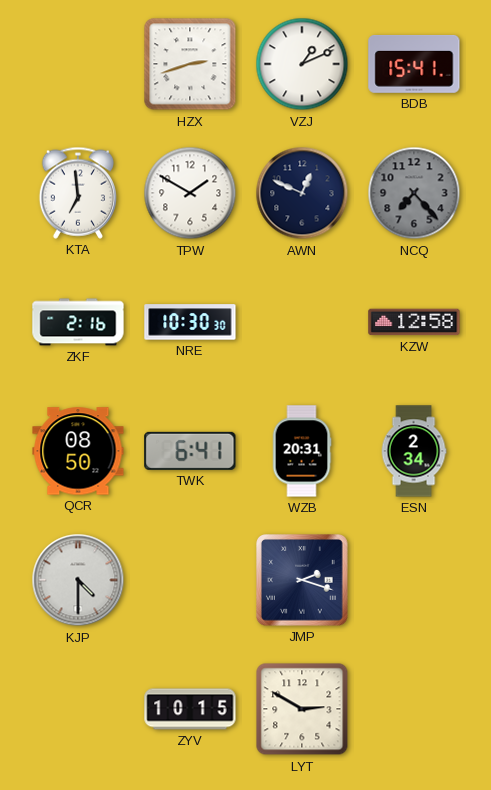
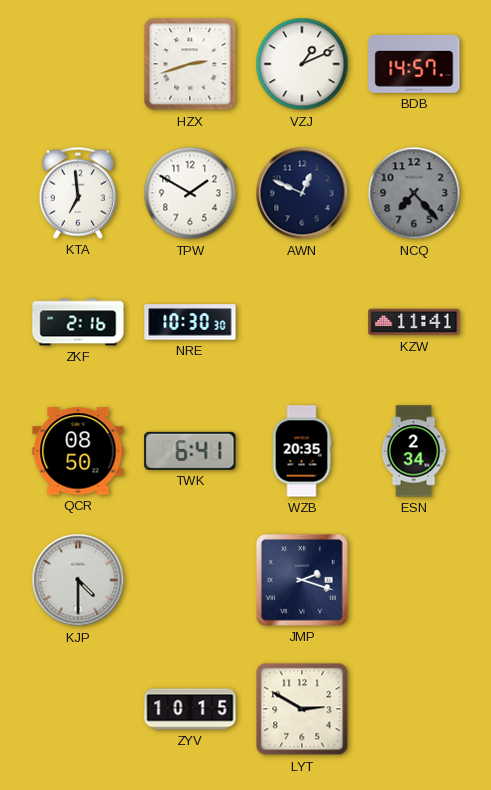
BDB: 15:41 -> 14:57 (414, 64)
KZW: 12:58 -> 11:41 (414, 322)
WZB: 20:31 -> 20:35 (302, 451)
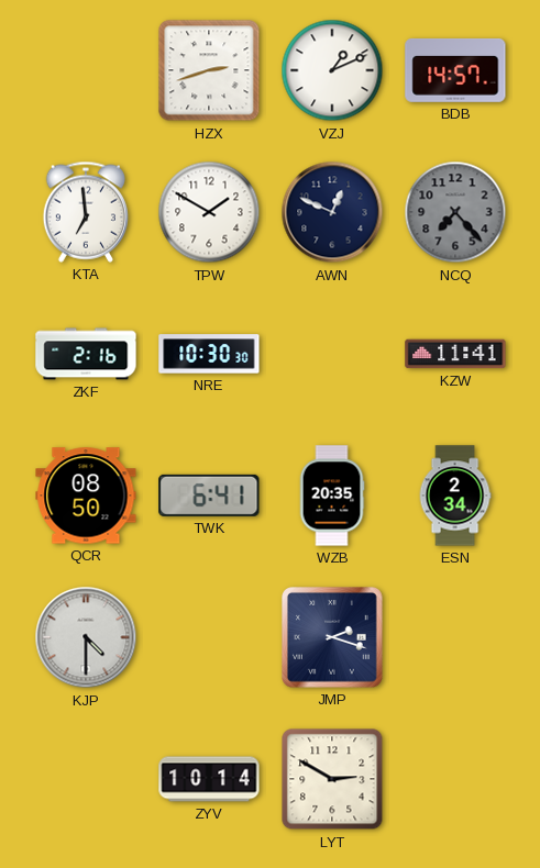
ZYV: 10:15 -> 10:14 (209, 779)
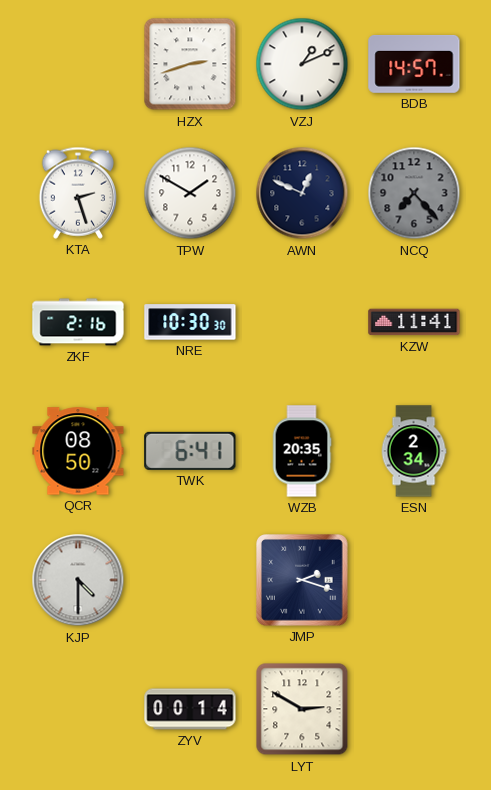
KTA: 6:59 -> 2:27 (77, 193)
ZYV: 10:14 -> 00:14 (190, 709)
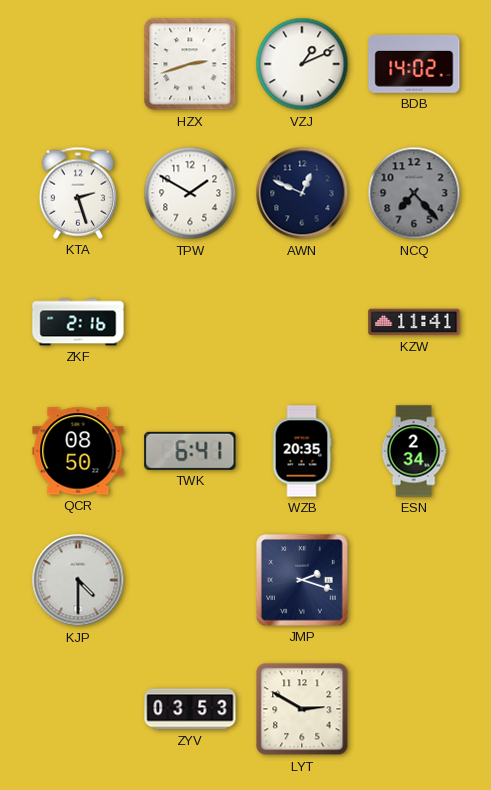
BDB: 14:57 -> 14:02 (414, 64)
NRE: 10:30 -> none (190, 322)
ZYV: 00:14 -> 03:53 (190, 709)
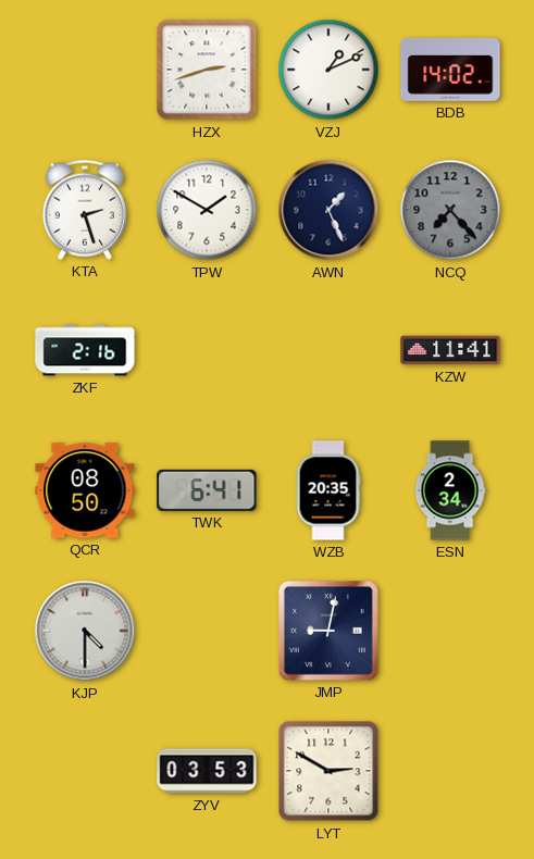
AWN: 12:49 -> 1:26 (328, 210)
JMP: 2:18 -> 9:02 (330, 632)
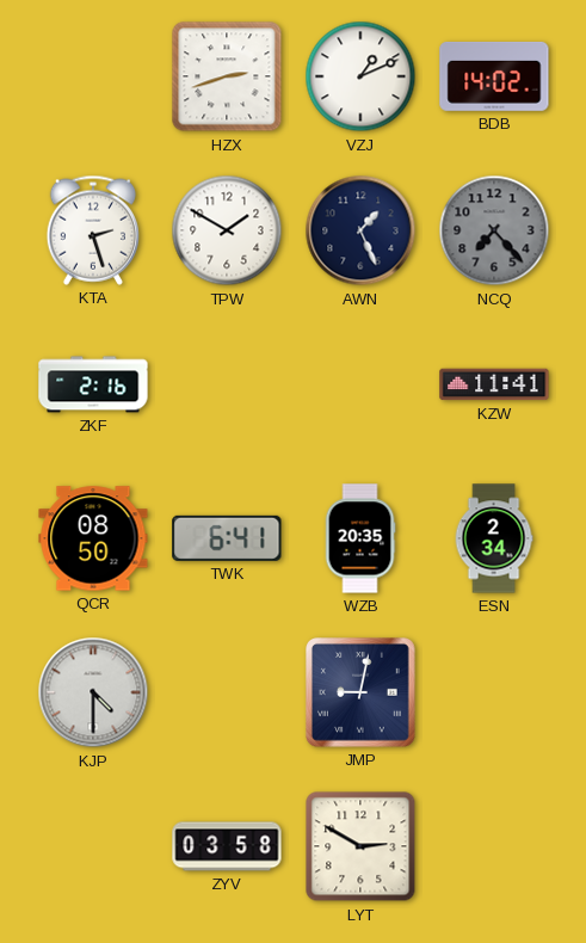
ZYV: 03:53 -> 03:58 (227, 846)
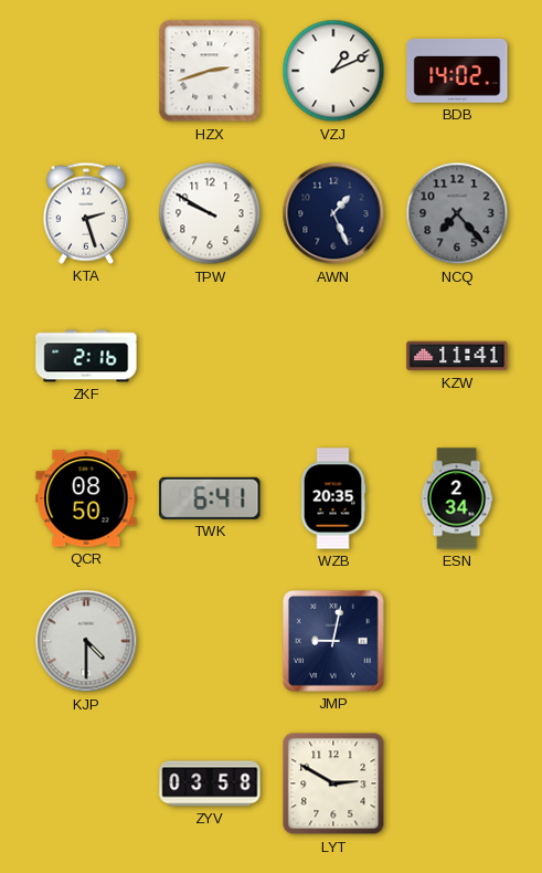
TPW: 1:50 -> 9:50 (210, 213)
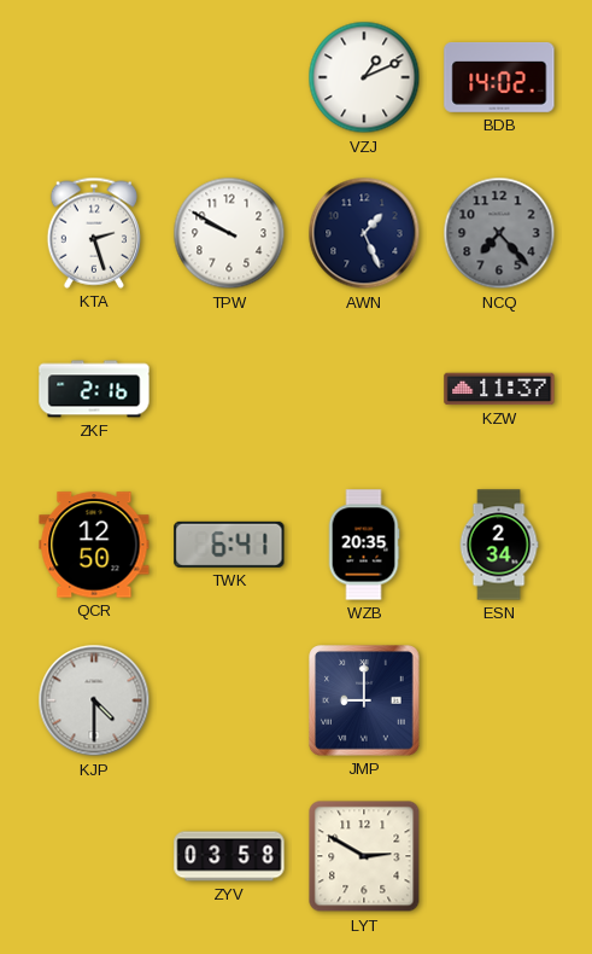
HZX: 2:42 -> none (210, 71)
KZW: 11:41 -> 11:37 (499, 389)
QCR: 08:50 -> 12:50 (94, 545)
JMP: 9:02 -> 9:00 (365, 702)
